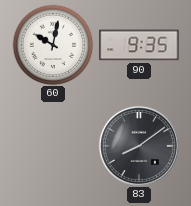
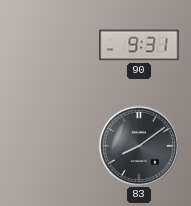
60: 10:02 -> none (53, 45)
90: 9:35 -> 9:31 (139, 45)
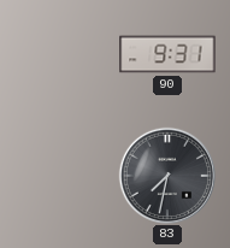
83: 8:09 -> 7:32 (166, 175)
